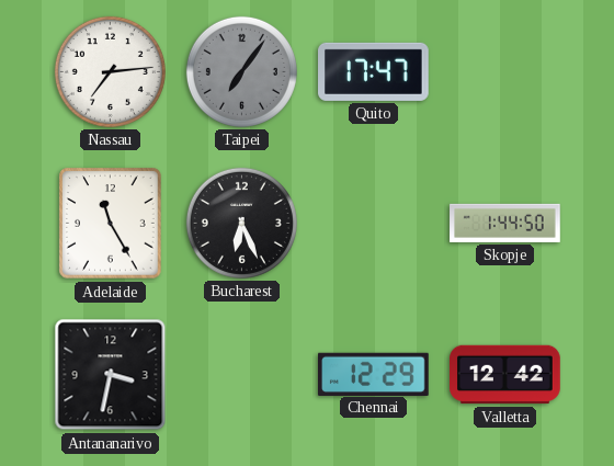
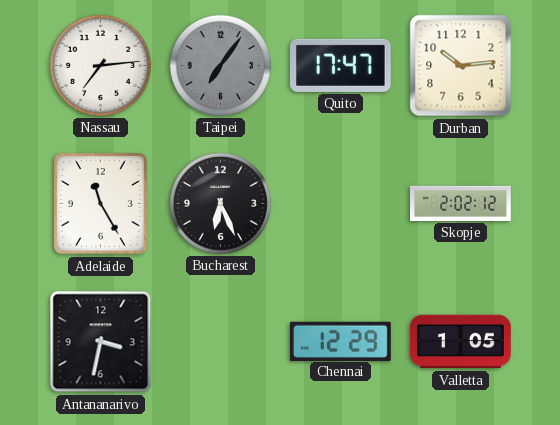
Durban: none -> 10:14 (461, 66)
Skopje: 1:44 -> 2:02 (461, 203)
Valletta: 12:42 -> 1:05 (461, 342)
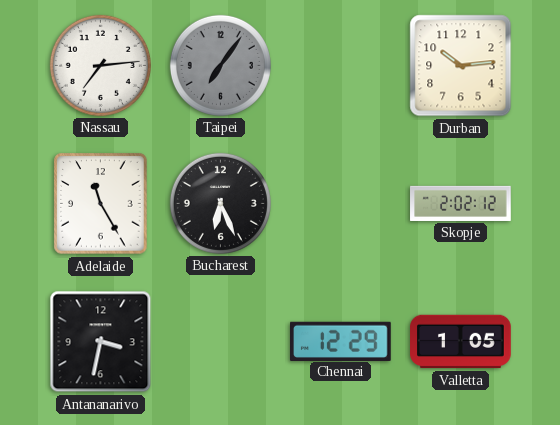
Quito: 17:47 -> none (341, 65)
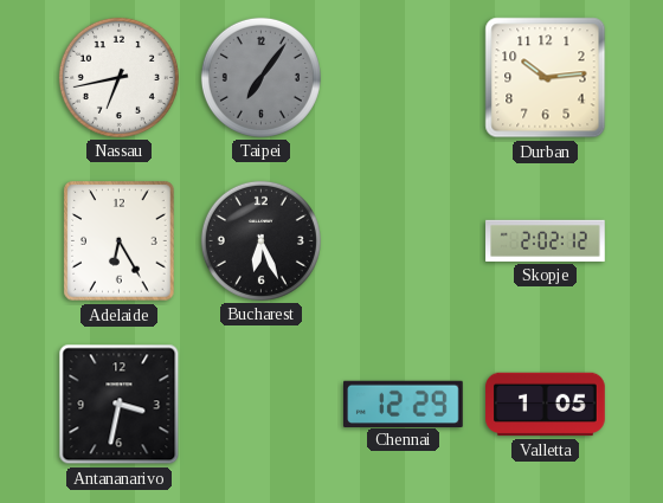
Nassau: 7:14 -> 6:43 (118, 77)
Adelaide: 11:25 -> 6:25 (120, 241)
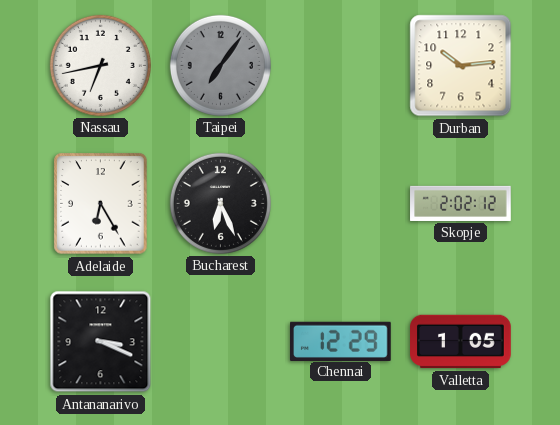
Antananarivo: 3:32 -> 3:19 (101, 342)
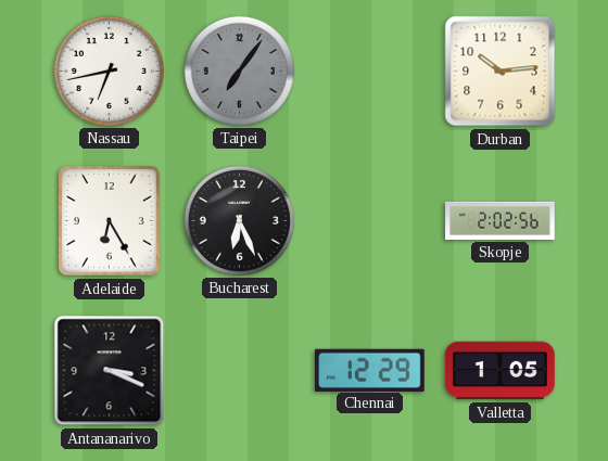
Skopje: 2:02:12 -> 2:02:56 (501, 220)
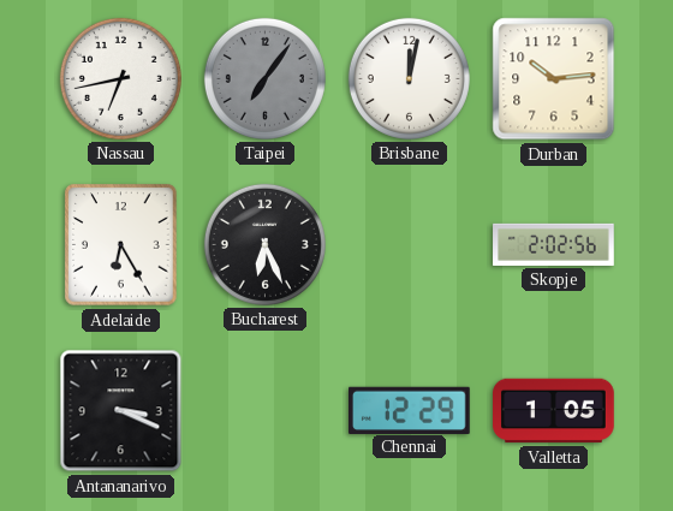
Brisbane: none -> 12:02 (409, 78)
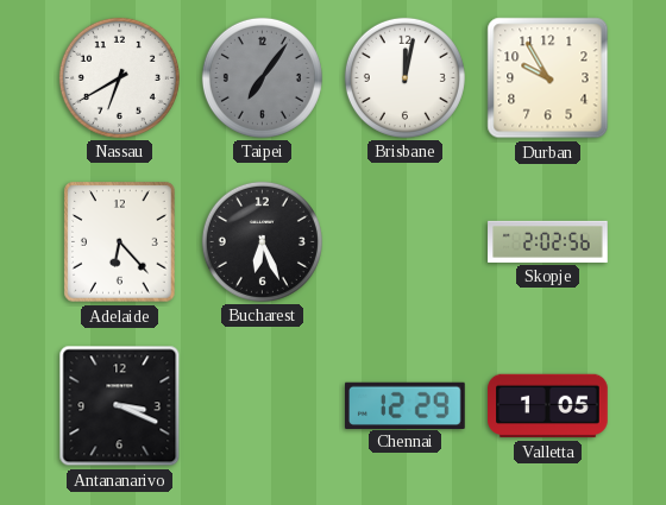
Nassau: 6:43 -> 6:40 (119, 77)
Durban: 10:14 -> 9:55 (548, 78)
Adelaide: 6:25 -> 6:23 (120, 242)
